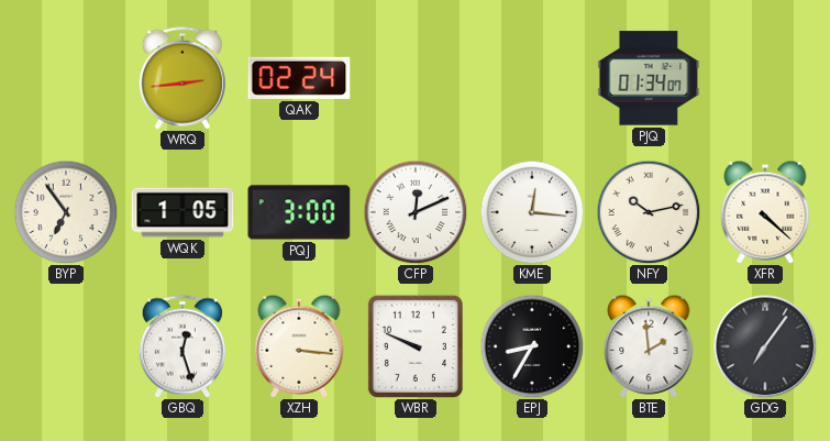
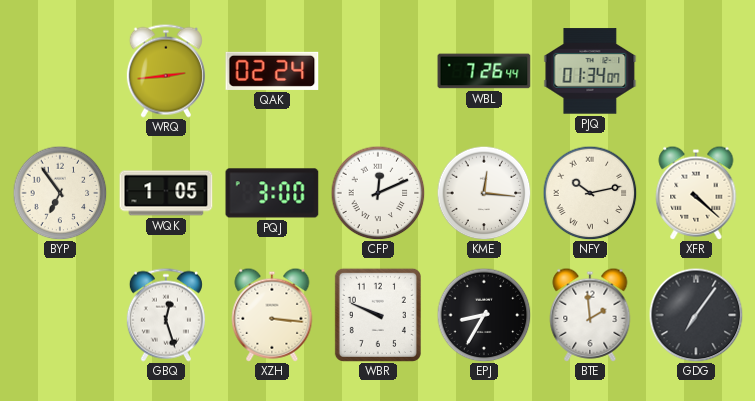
WBL: none -> 7:26 (484, 71)
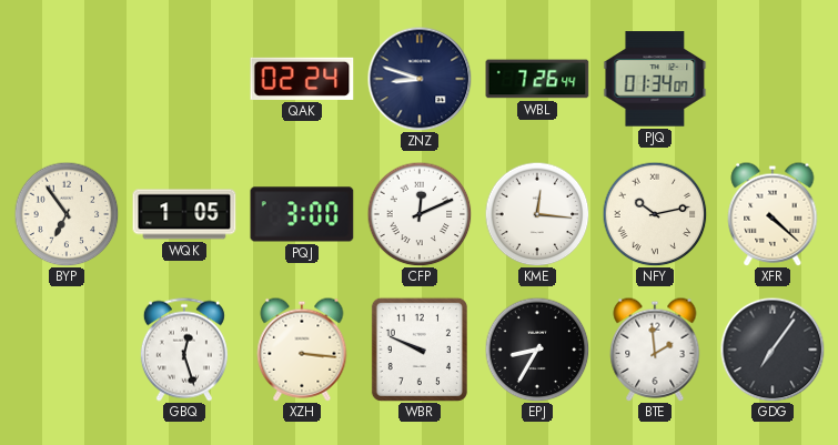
WRQ: 2:44 -> none (166, 71)
ZNZ: none -> 8:48 (420, 79)
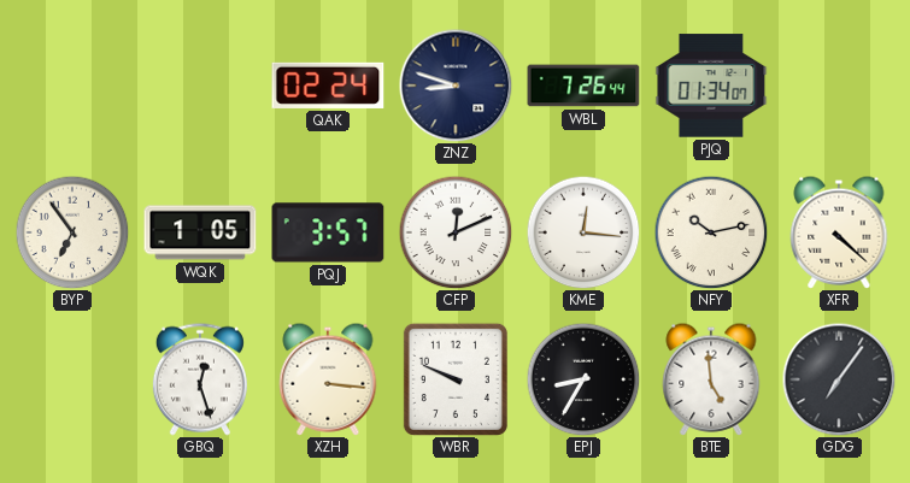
PQJ: 3:00 -> 3:57 (328, 232)
BTE: 1:59 -> 4:59 (711, 379)
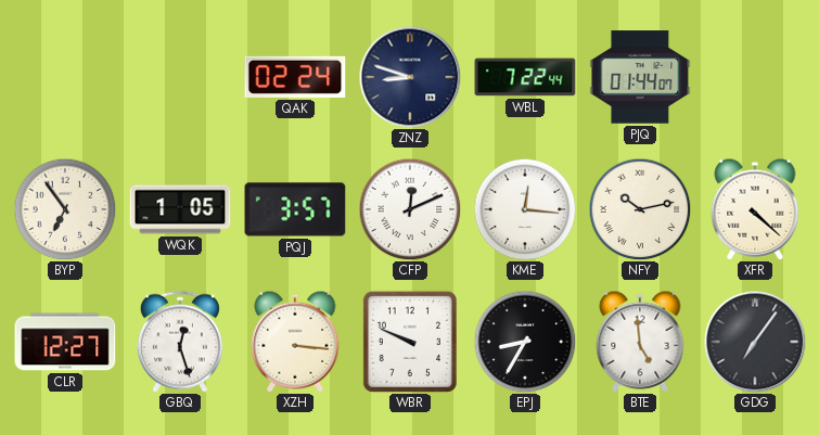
WBL: 7:26 -> 7:22 (525, 77)
PJQ: 01:34 -> 01:44 (640, 77)
CLR: none -> 12:27 (65, 342)
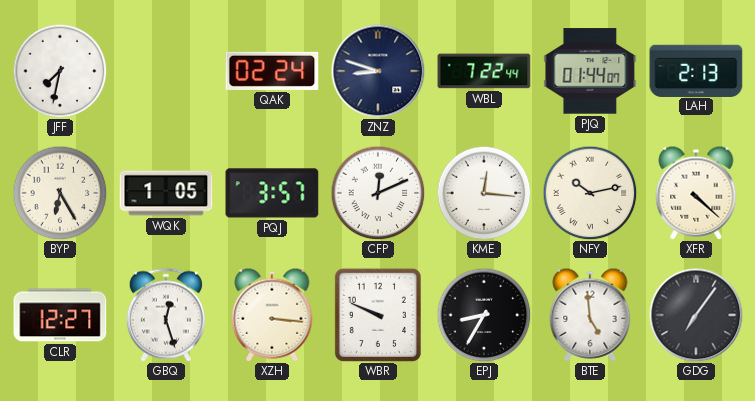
JFF: none -> 7:32 (60, 71)
LAH: none -> 2:13 (696, 70)
BYP: 6:54 -> 6:25 (60, 193)
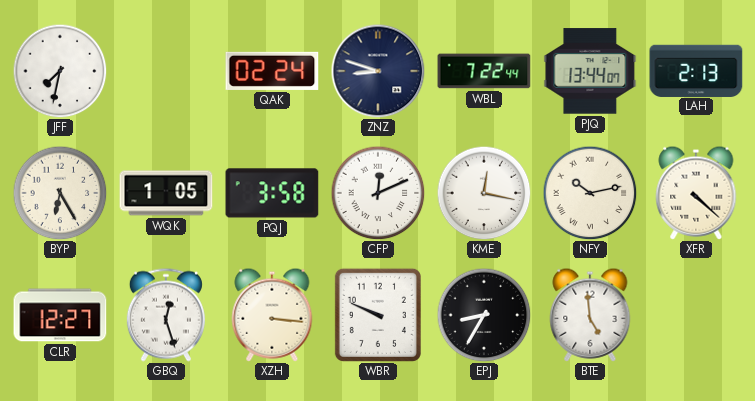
PJQ: 01:44 -> 13:44 (590, 71)
PQJ: 3:57 -> 3:58 (272, 193)
KME: 12:16 -> 12:17 (484, 193)
GDG: 7:06 -> none (696, 315)
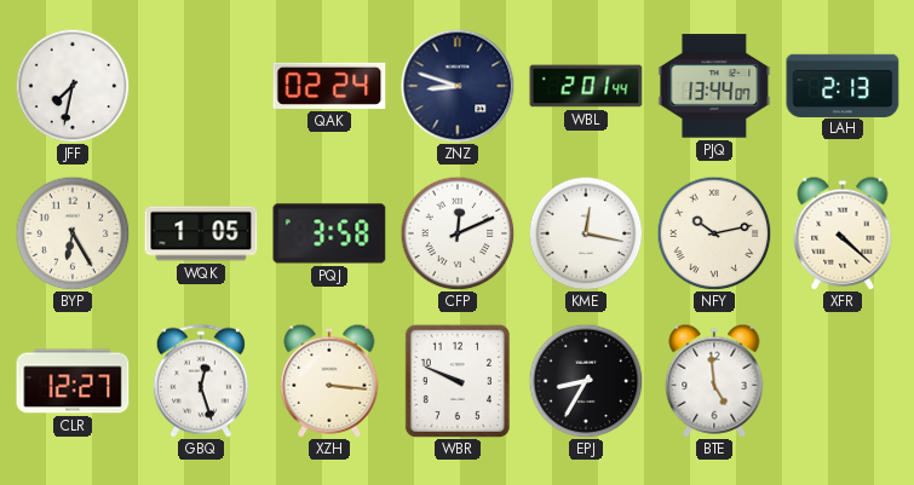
WBL: 7:22 -> 2:01 (586, 86)
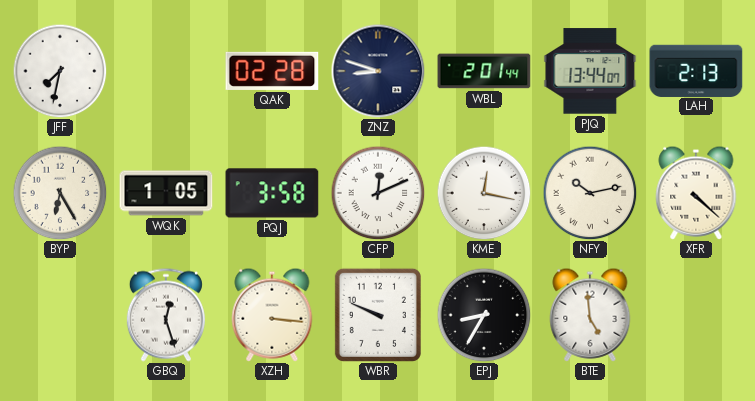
QAK: 02:24 -> 02:28 (272, 71)
CLR: 12:27 -> none (73, 381)
